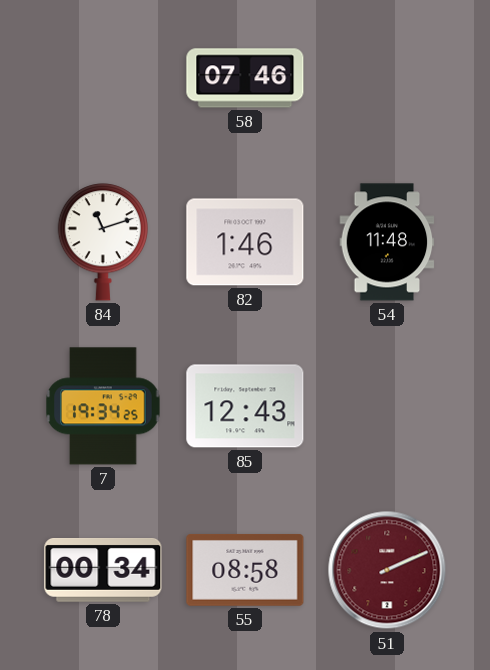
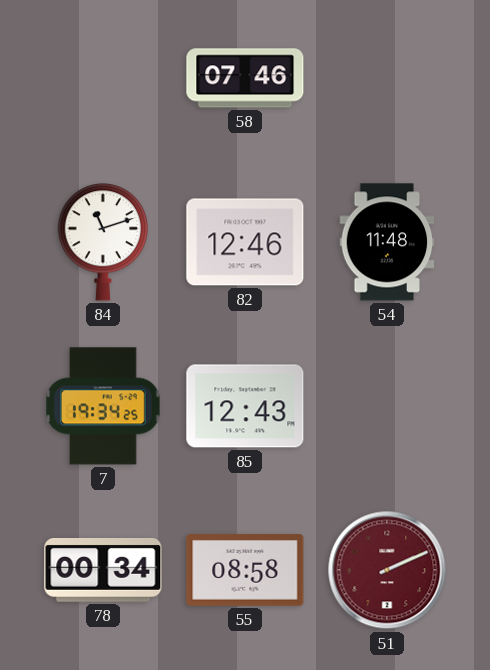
82: 1:46 -> 12:46 (245, 242)
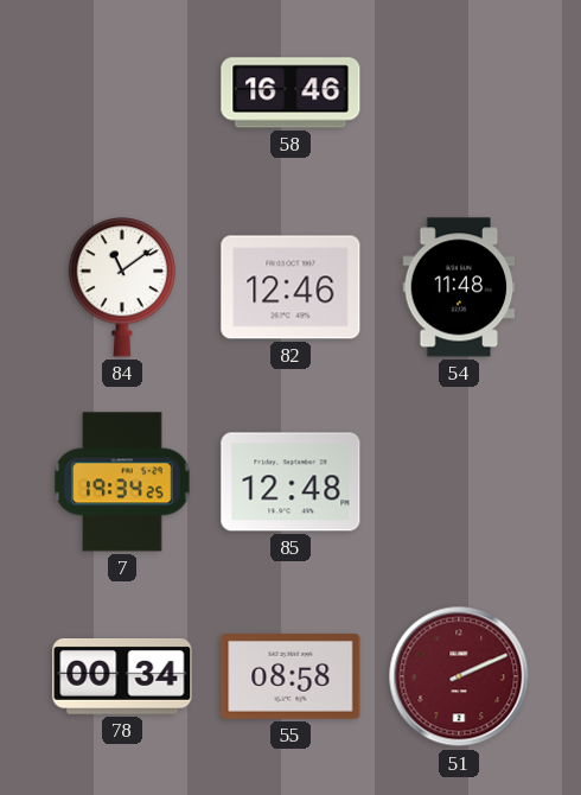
58: 07:46 -> 16:46 (290, 93)
84: 11:12 -> 11:09 (122, 287)
85: 12:43 -> 12:48 (290, 482)
